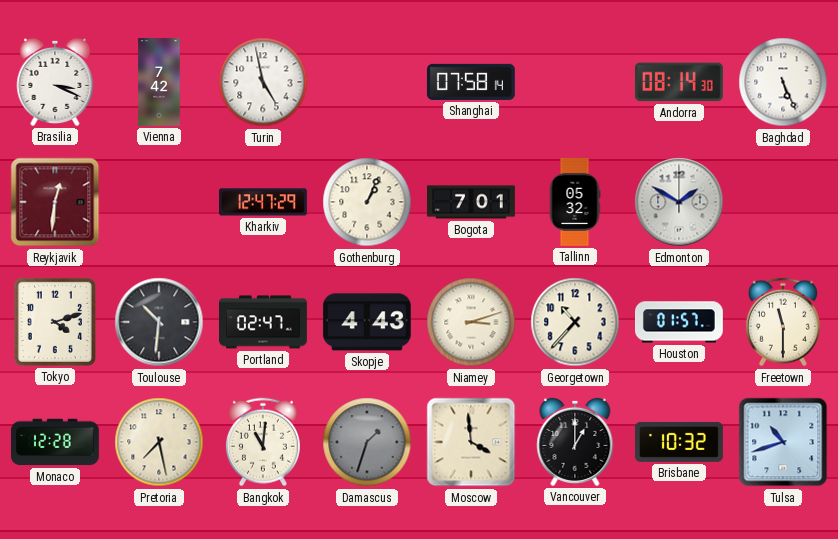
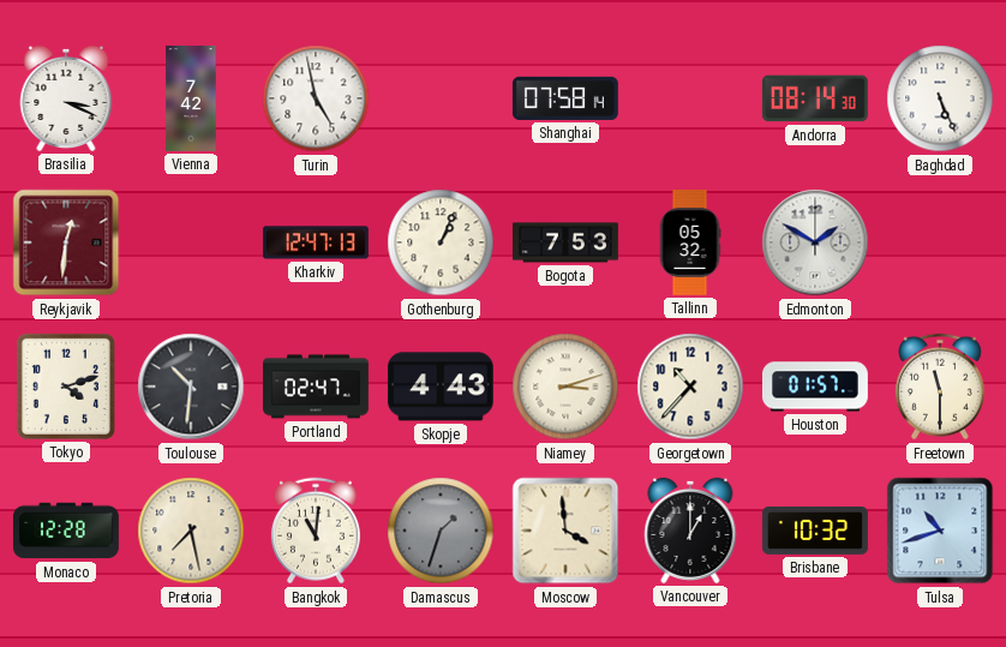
Kharkiv: 12:47:29 -> 12:47:13 (316, 242)
Bogota: 7:01 -> 7:53 (567, 242)
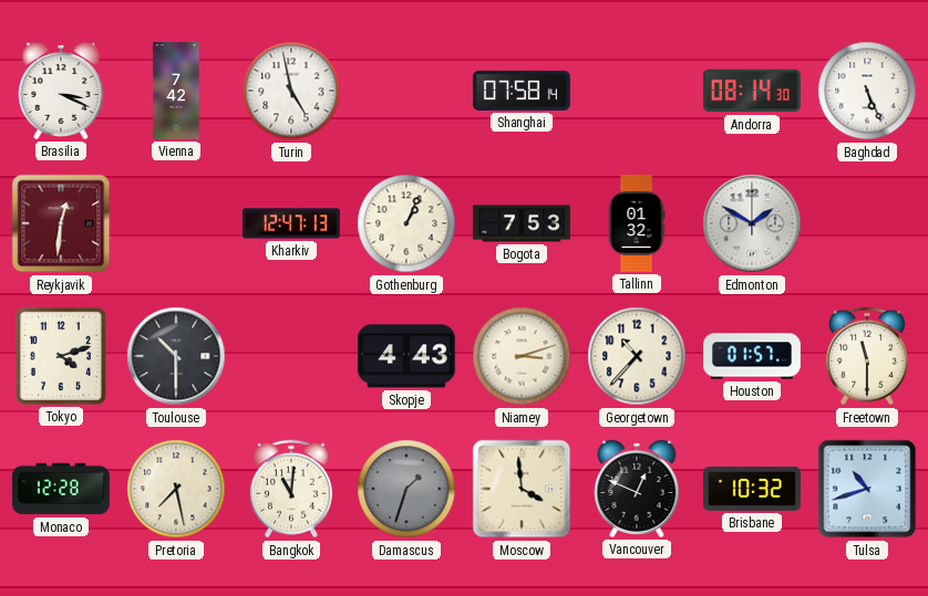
Tallinn: 05:32 -> 01:32 (637, 223)
Toulouse: 10:31 -> 10:30 (176, 356)
Portland: 02:47 -> none (317, 387)
Vancouver: 1:00 -> 12:49 (637, 489)
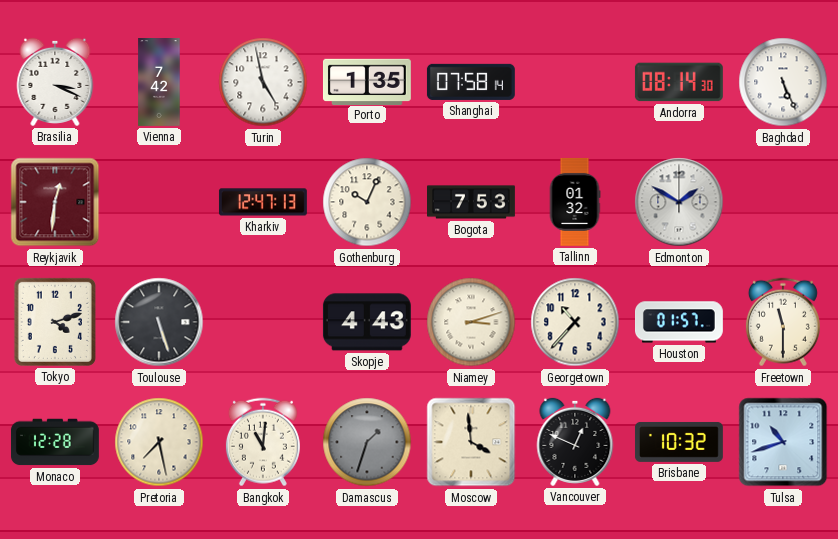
Porto: none -> 1:35 (367, 81)
Gothenburg: 1:04 -> 10:04 (367, 202)
Toulouse: 10:30 -> 5:27 (159, 322)
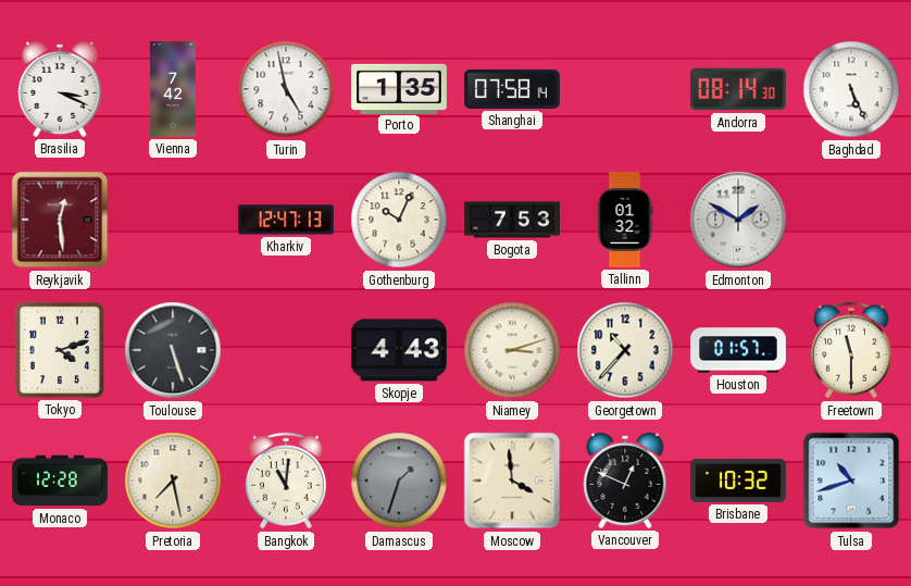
Reykjavik: 12:31 -> 12:29 (60, 220)
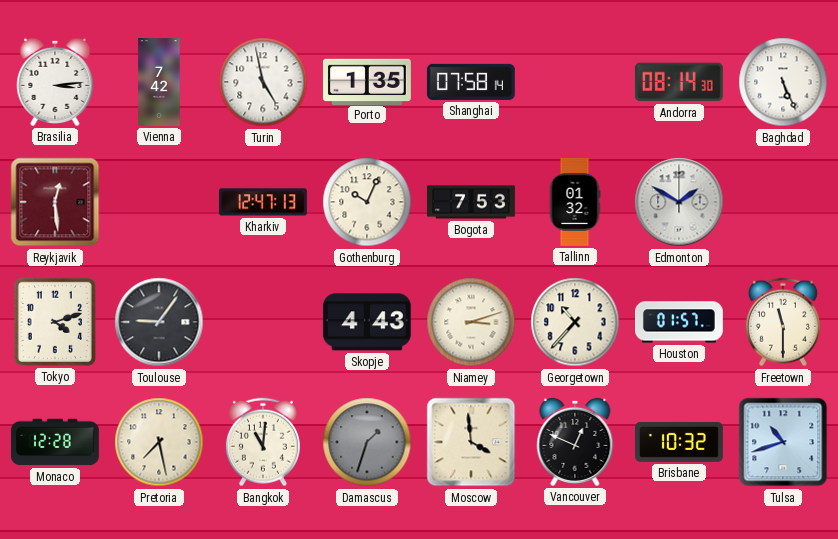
Brasilia: 3:19 -> 3:14 (55, 82)
Toulouse: 5:27 -> 9:06 (159, 322)
